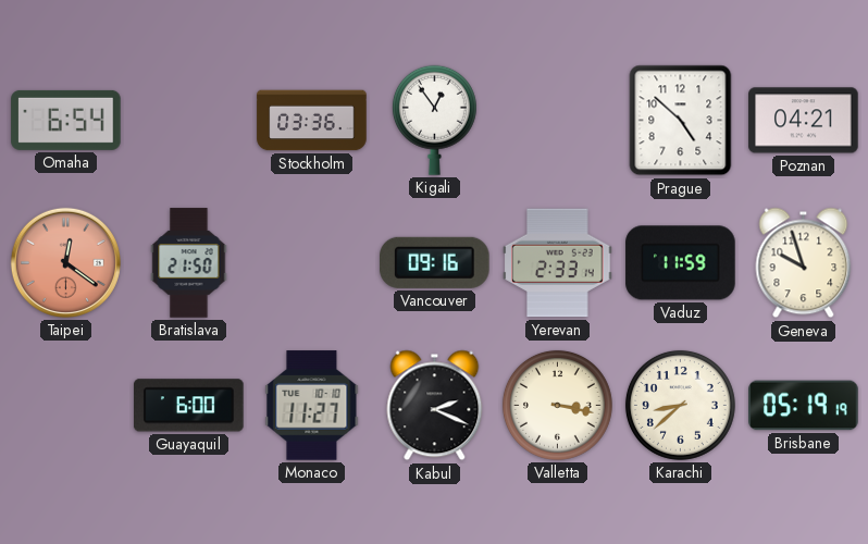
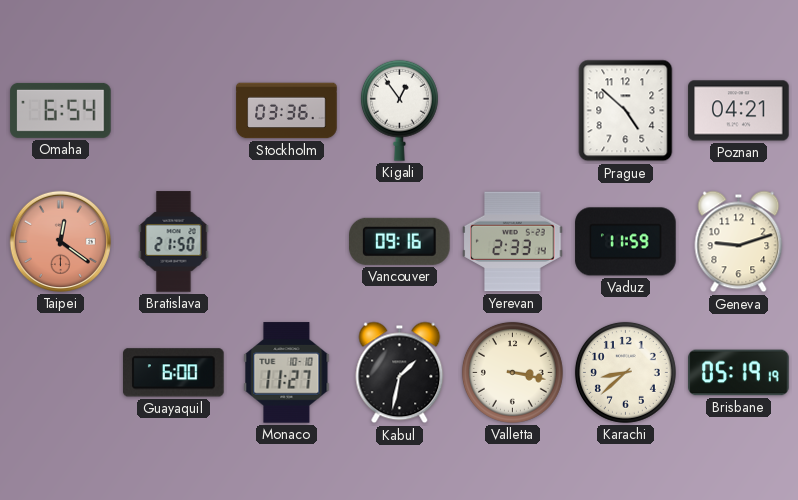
Geneva: 9:57 -> 9:12 (739, 242)
Kabul: 2:19 -> 1:32 (400, 373)
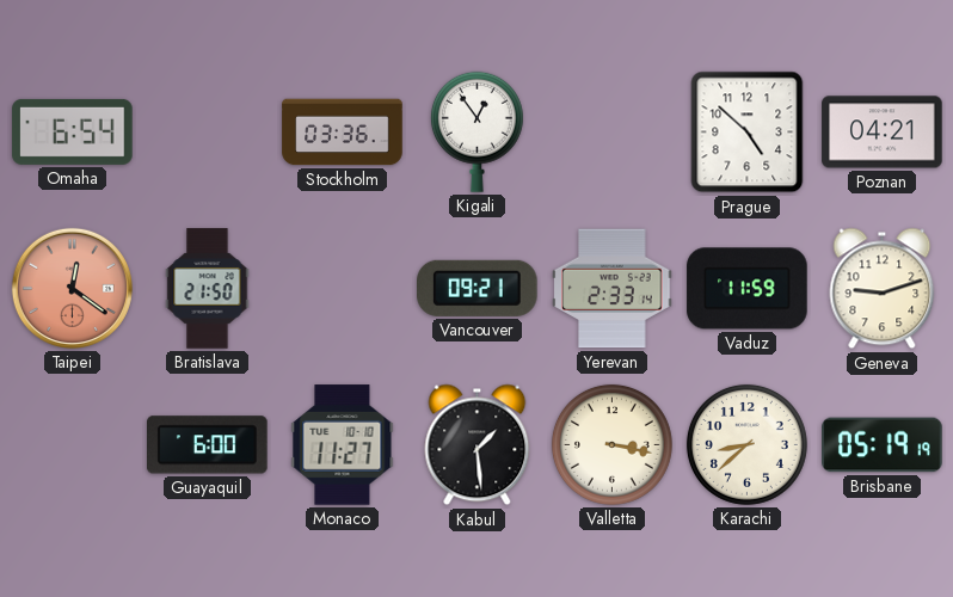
Vancouver: 09:16 -> 09:21 (478, 288)
Kabul: 1:32 -> 1:29 (478, 445)
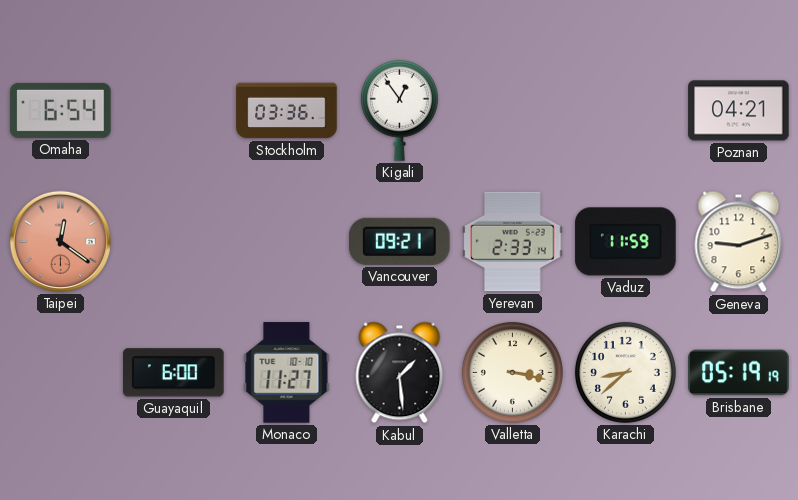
Prague: 4:52 -> none (748, 133)
Bratislava: 21:50 -> none (208, 289)
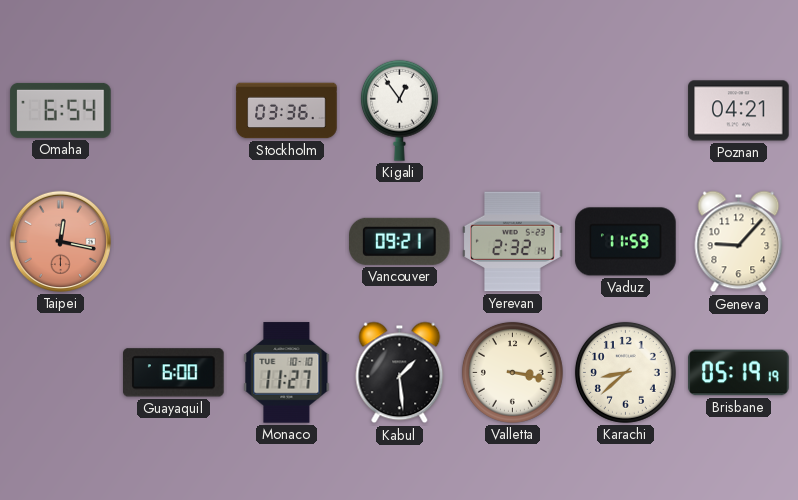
Taipei: 12:21 -> 12:17 (60, 241)
Yerevan: 2:33 -> 2:32 (513, 242)
Geneva: 9:12 -> 9:07 (739, 242)
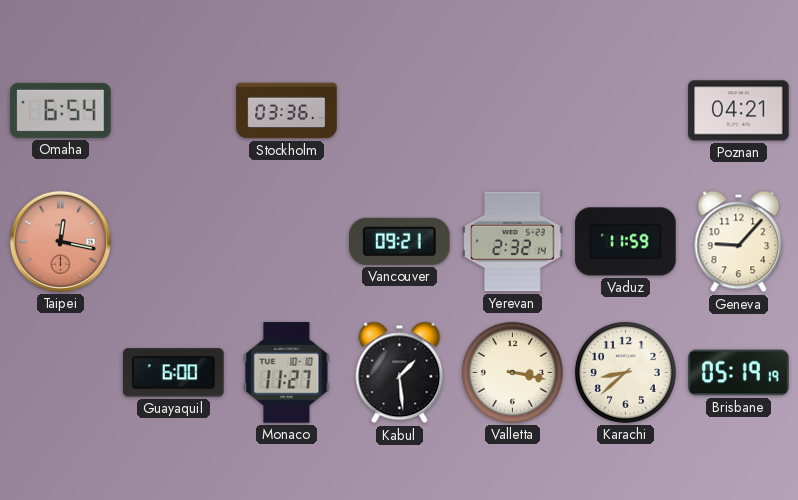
Kigali: 12:54 -> none (399, 110)
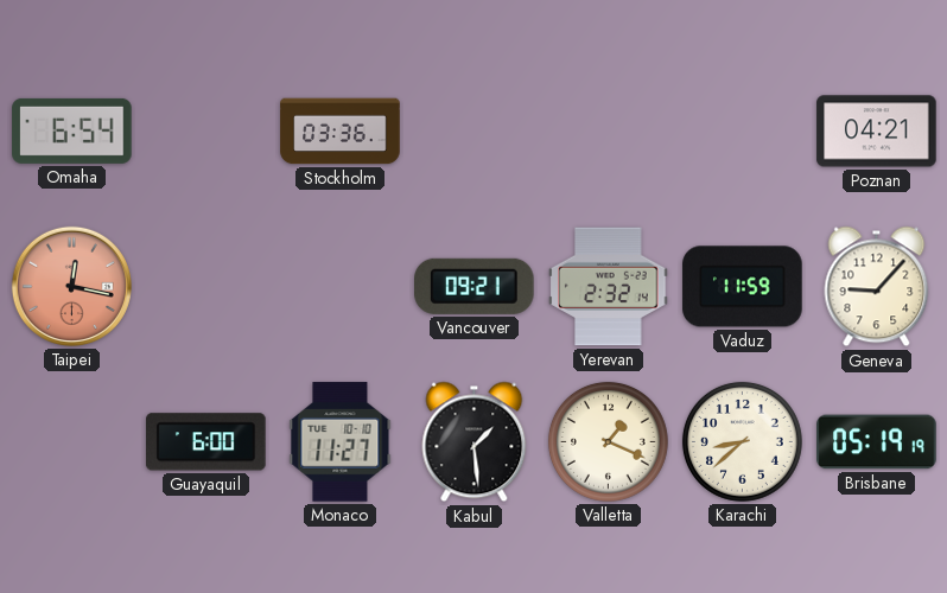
Valletta: 3:17 -> 1:19 (608, 441)
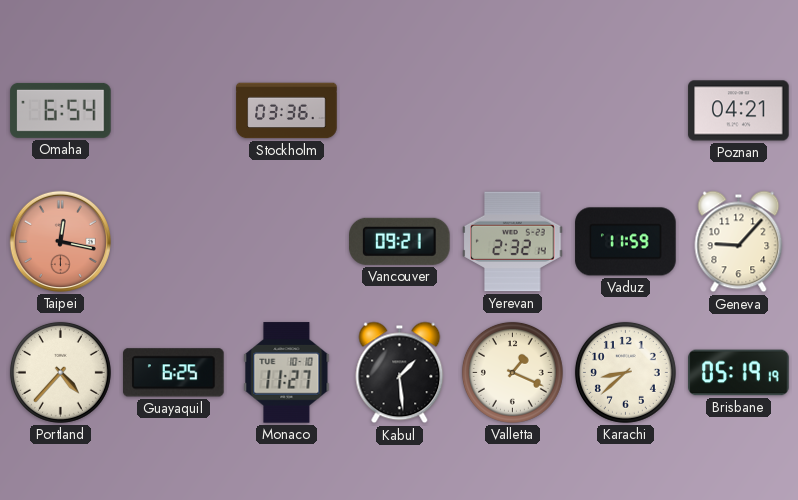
Portland: none -> 4:37 (60, 372)
Guayaquil: 6:00 -> 6:25 (174, 373)
